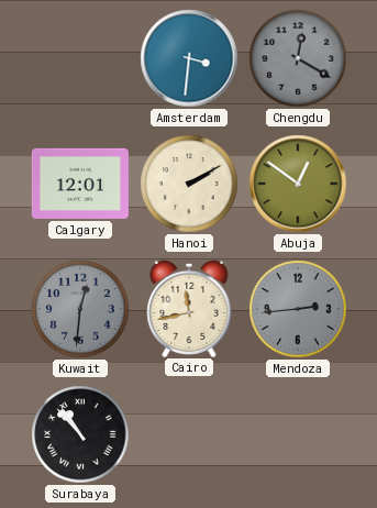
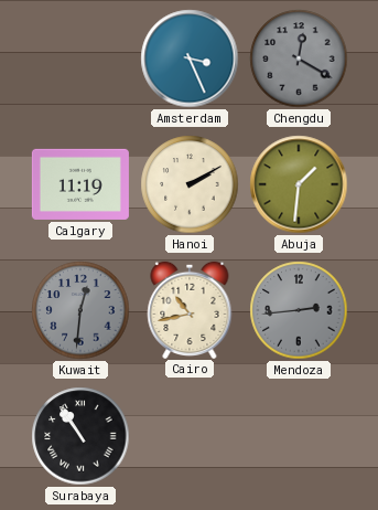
Amsterdam: 3:31 -> 3:26 (190, 59)
Calgary: 12:01 -> 11:19 (80, 184)
Abuja: 12:51 -> 1:31 (299, 184)
Cairo: 11:43 -> 10:43 (190, 309)
Surabaya: 10:53 -> 10:54 (80, 436)
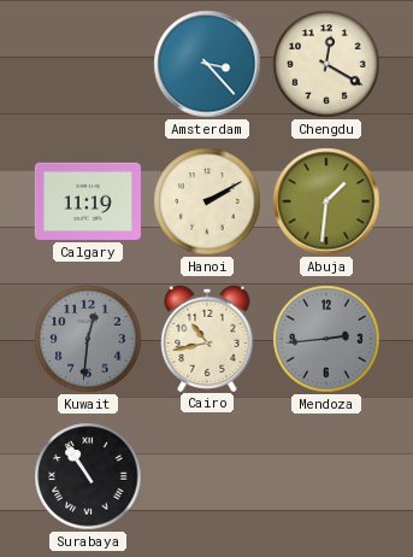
Amsterdam: 3:26 -> 3:23 (207, 64)
Chengdu dial: grey -> cream (326, 64)
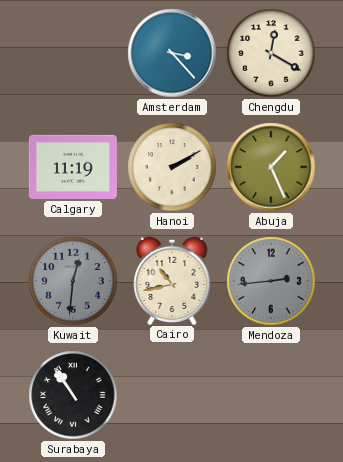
Abuja: 1:31 -> 1:26 (271, 167)
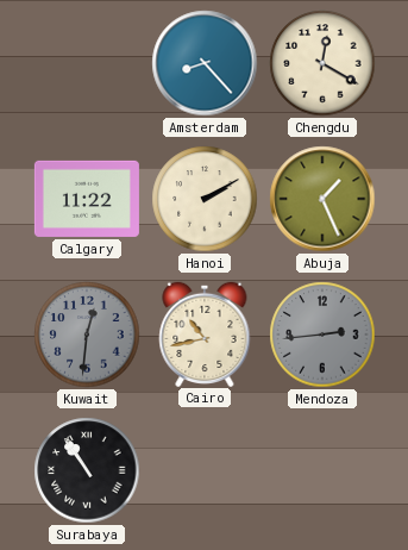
Amsterdam: 3:23 -> 8:23 (205, 63)
Calgary: 11:19 -> 11:22 (87, 199)
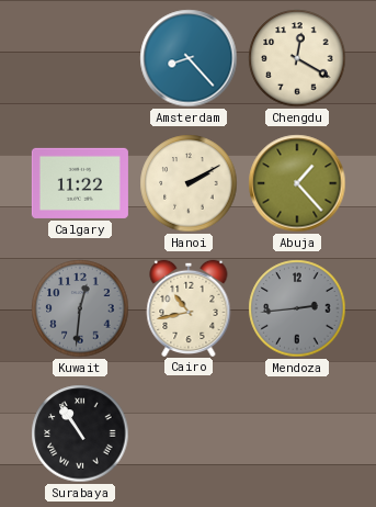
Abuja: 1:26 -> 1:23 (297, 183)
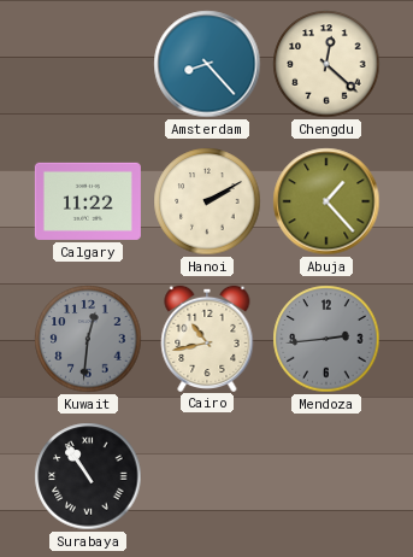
Chengdu: 12:20 -> 12:22 (326, 64)
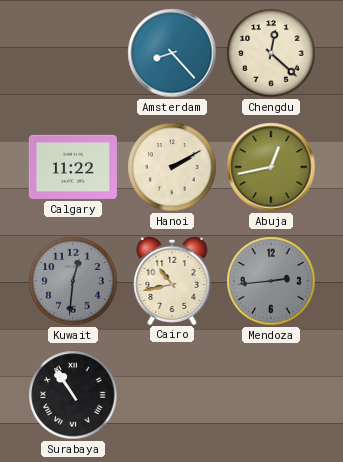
Abuja: 1:23 -> 12:43 (271, 167)
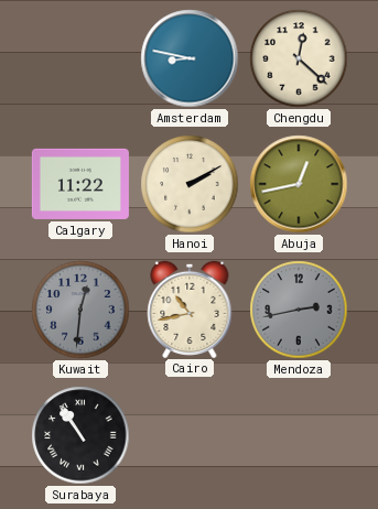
Amsterdam: 8:23 -> 8:47 (190, 58)
Mendoza: 2:44 -> 2:43 (299, 310)
